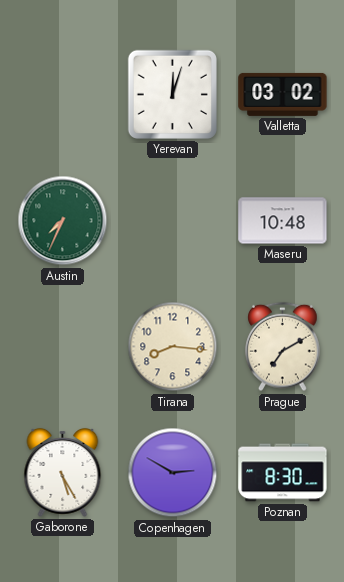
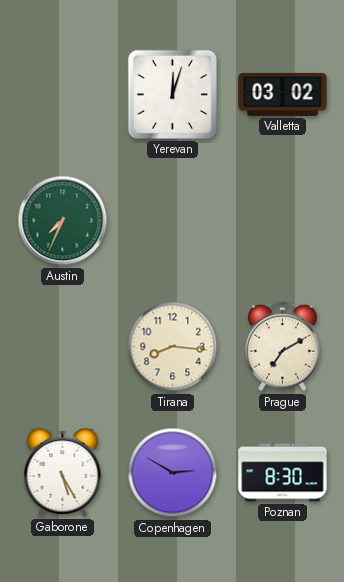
Maseru: 10:48 -> none (283, 221)
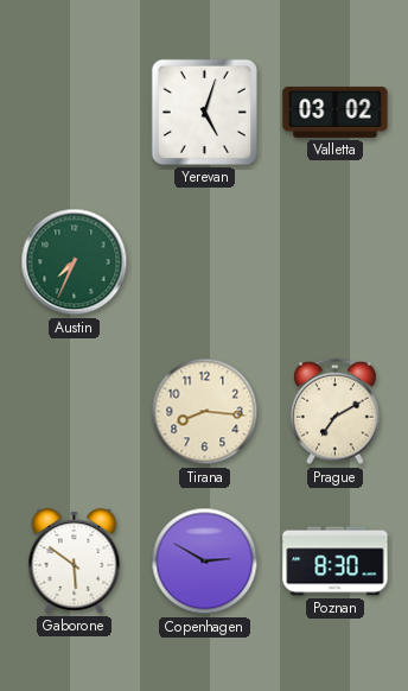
Yerevan: 12:03 -> 5:03 (204, 112)
Gaborone: 5:25 -> 5:51 (75, 560)
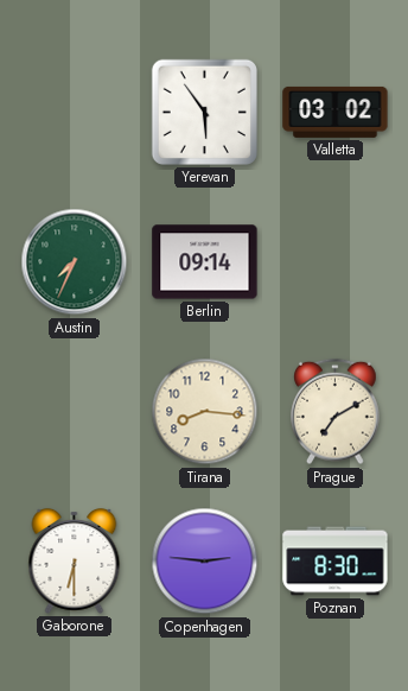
Yerevan: 5:03 -> 5:54 (204, 112)
Berlin: none -> 09:14 (205, 262)
Gaborone: 5:51 -> 6:30 (75, 560)
Copenhagen: 2:50 -> 2:46 (205, 562)
